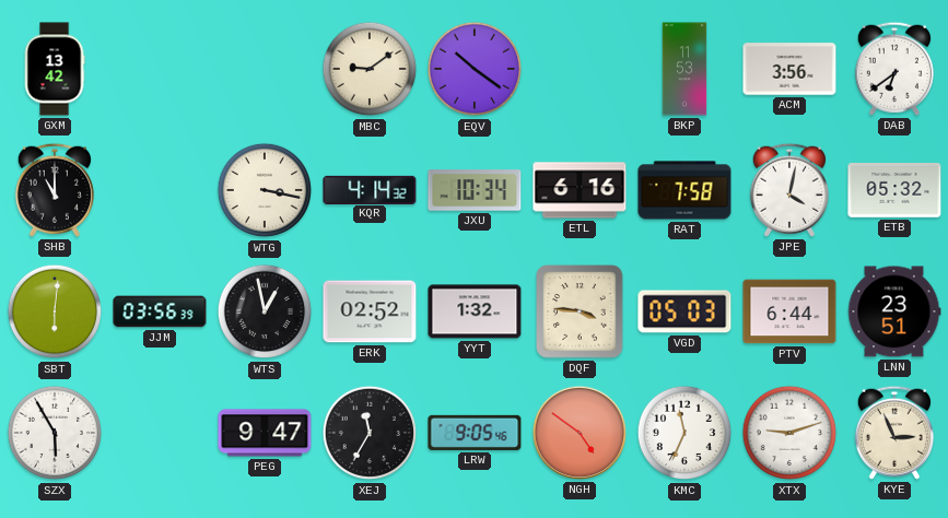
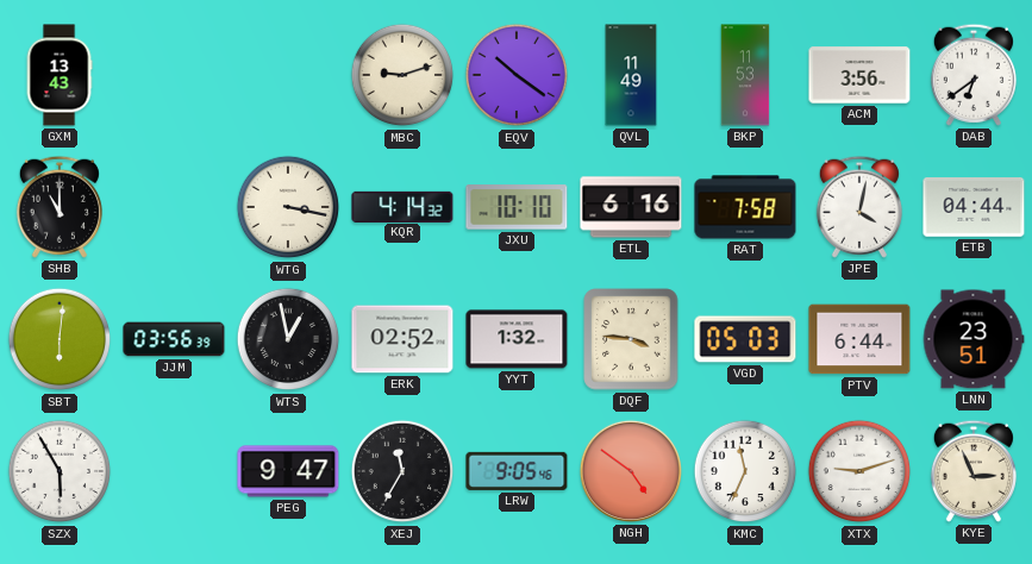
GXM: 13:42 -> 13:43 (60, 75)
MBC: 9:09 -> 9:12 (402, 75)
QVL: none -> 11:49 (631, 75)
JXU: 10:34 -> 10:10 (517, 207)
ETB: 05:32 -> 04:44 (974, 208)
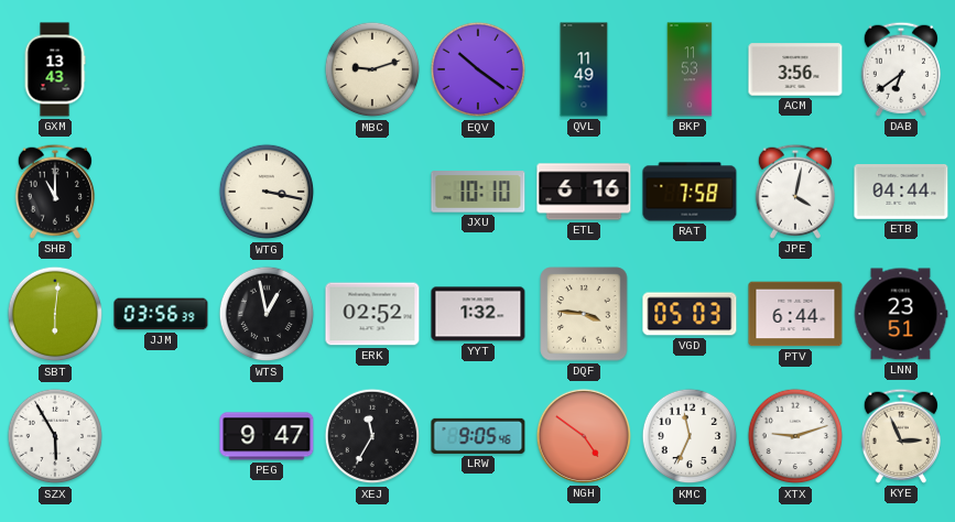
KQR: 4:14 -> none (402, 206)
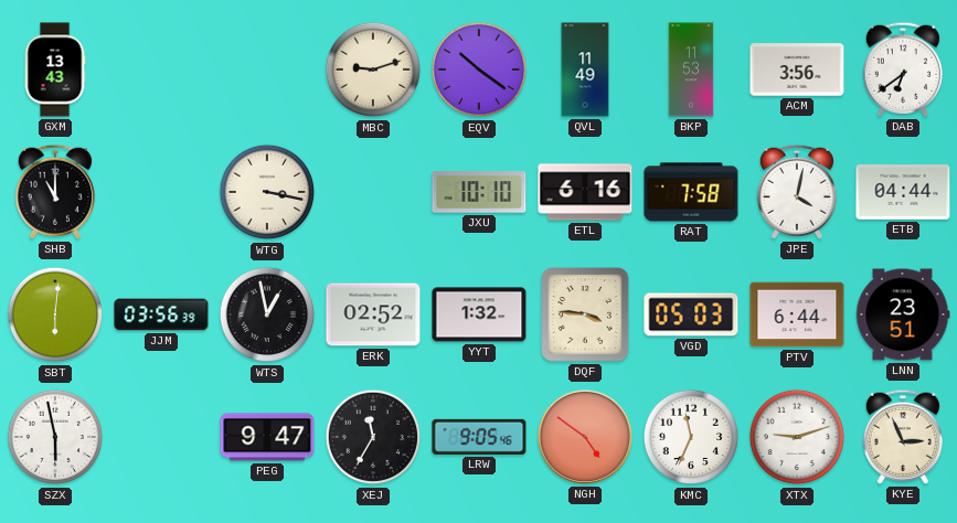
SZX: 5:55 -> 5:58 (55, 437)
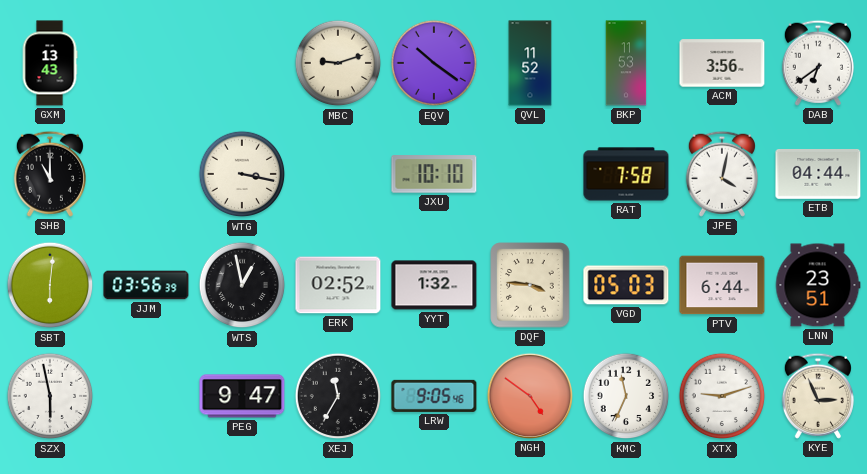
QVL: 11:49 -> 11:52 (530, 63)
ETL: 6:16 -> none (585, 192)
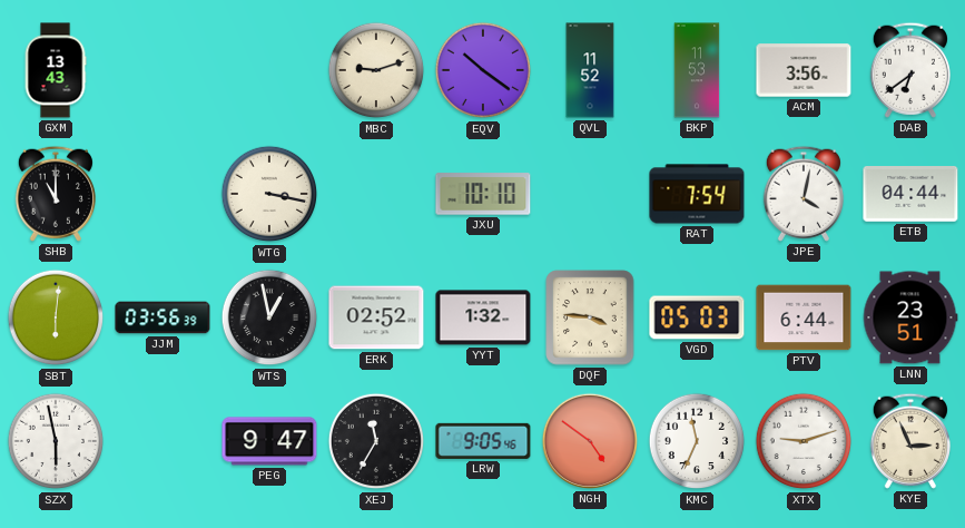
RAT: 7:58 -> 7:54 (697, 194)
